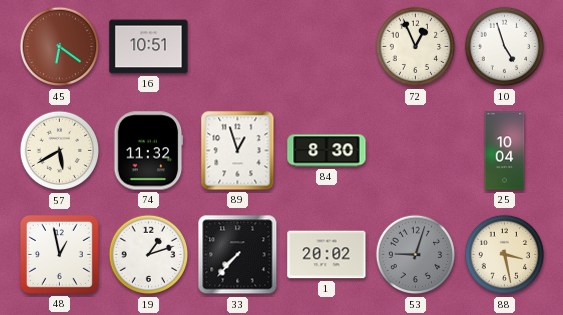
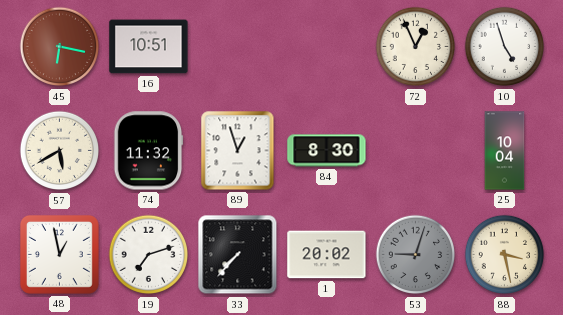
45: 6:21 -> 6:17 (60, 47)
19: 1:12 -> 7:12 (149, 255)
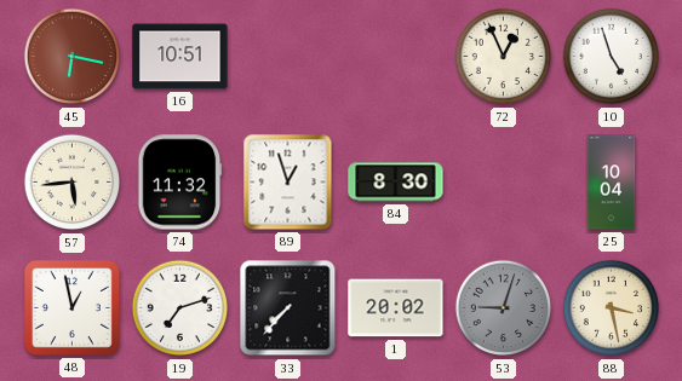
57: 5:40 -> 5:44 (73, 183)
